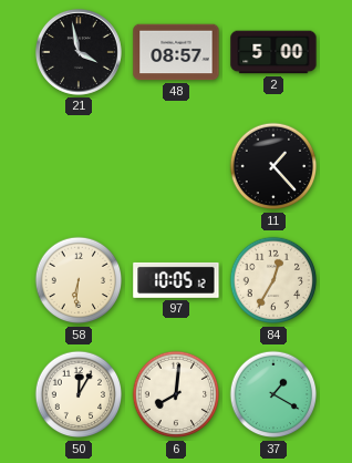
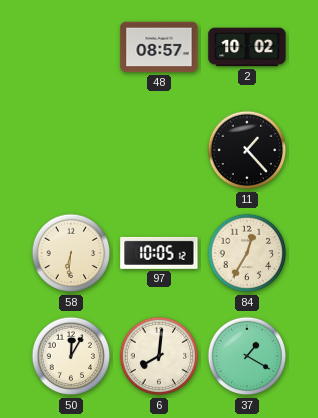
21: 3:58 -> none (79, 52)
2: 5:00 -> 10:02 (247, 47)
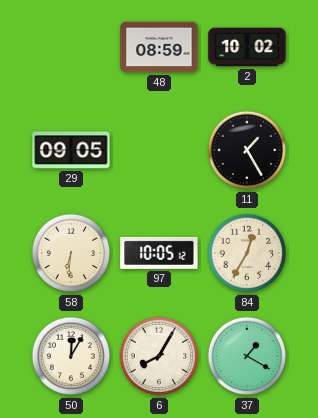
48: 08:57 -> 08:59 (159, 47)
29: none -> 09:05 (71, 150)
11: 1:23 -> 1:25 (247, 150)
6: 8:01 -> 8:05 (159, 356)
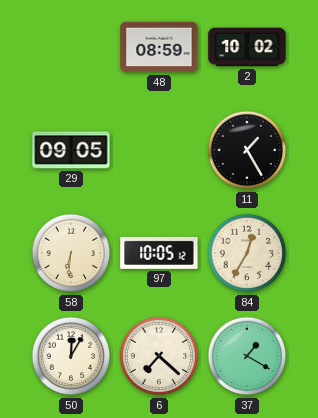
6: 8:05 -> 7:22 (159, 356)
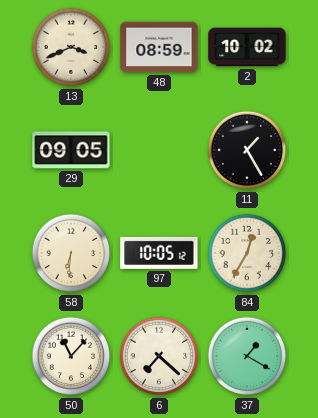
13: none -> 3:41 (71, 47)
50: 12:05 -> 11:07 (71, 356)
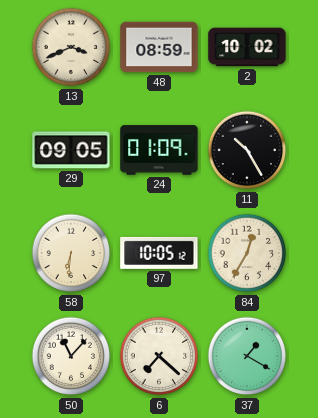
24: none -> 01:09 (159, 150)
11: 1:25 -> 10:25 (247, 150)
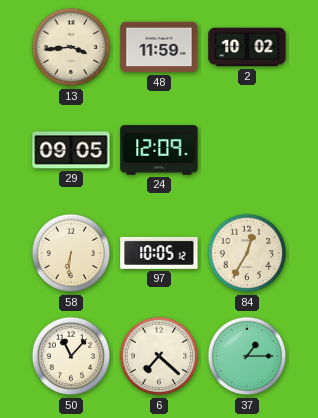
13: 3:41 -> 3:44 (71, 47)
48: 08:59 -> 11:59 (159, 47)
24: 01:09 -> 12:09 (159, 150)
11: 10:25 -> none (247, 150)
37: 1:20 -> 1:15 (247, 356)
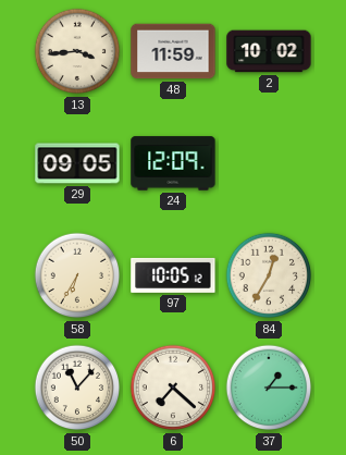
58: 6:31 -> 6:35 (77, 275)
